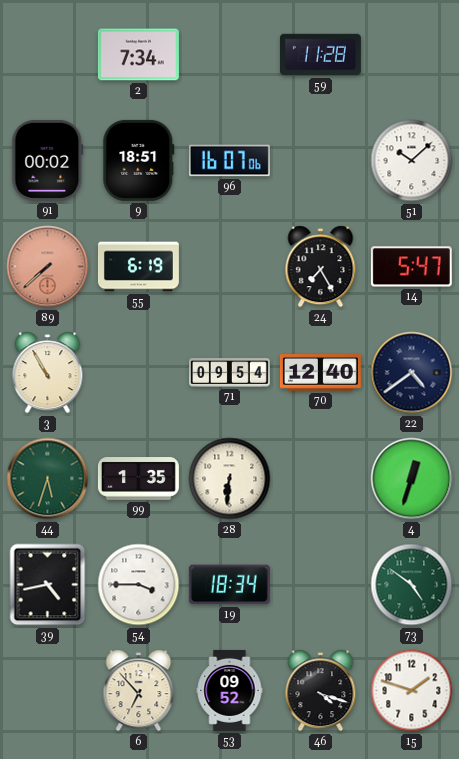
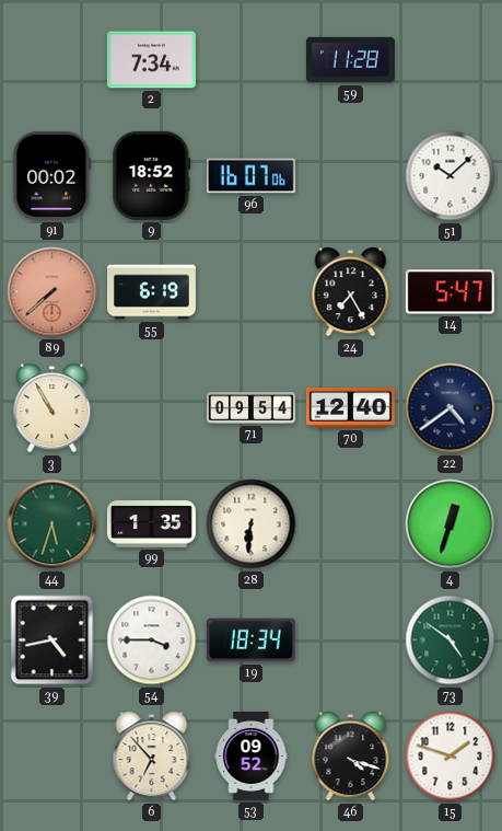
9: 18:51 -> 18:52 (152, 175)
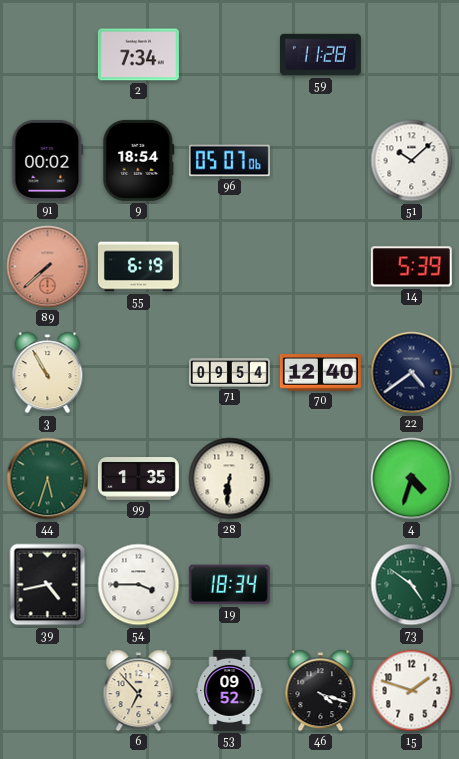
9: 18:52 -> 18:54 (139, 160)
96: 16:07 -> 05:07 (229, 161)
24: 7:25 -> none (351, 292)
14: 5:47 -> 5:39 (411, 267)
4: 12:33 -> 4:33 (412, 479)
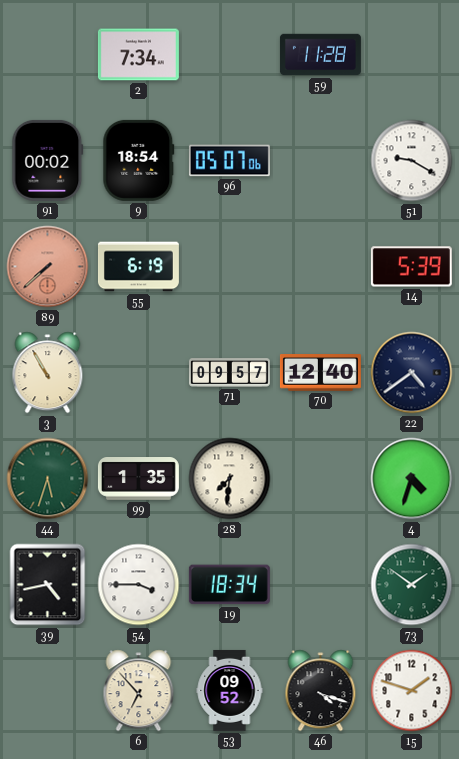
51: 10:08 -> 9:20 (412, 161)
71: 09:54 -> 09:57 (229, 373)
28: 6:31 -> 7:31 (230, 479)
73: 4:51 -> 1:51 (412, 585)
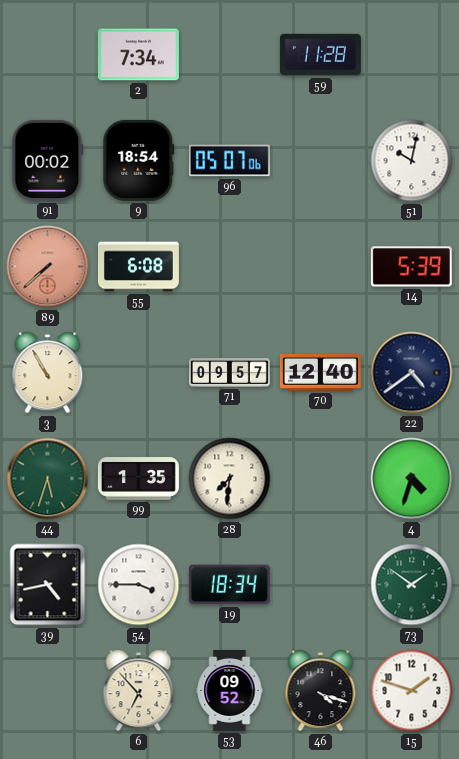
51: 9:20 -> 10:02 (412, 161)
55: 6:19 -> 6:08 (138, 267)
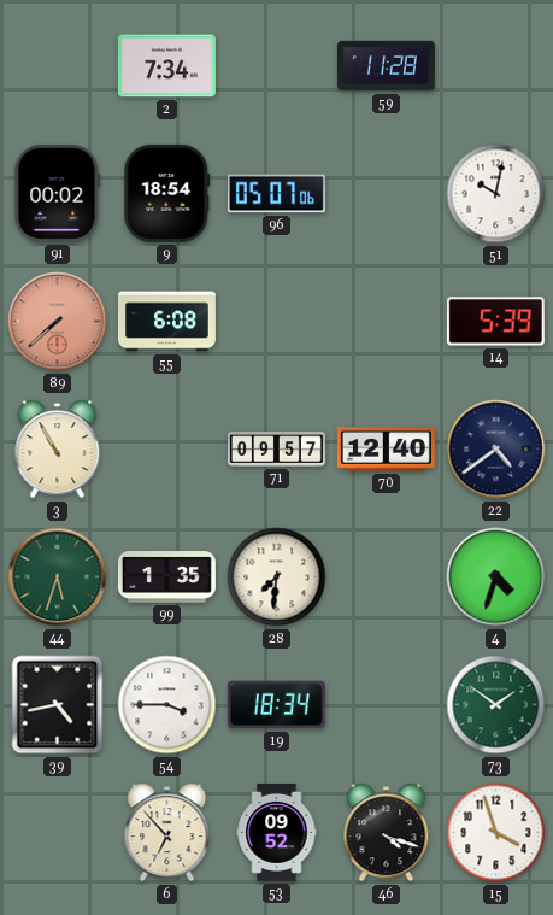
15: 1:48 -> 3:57 (496, 833)
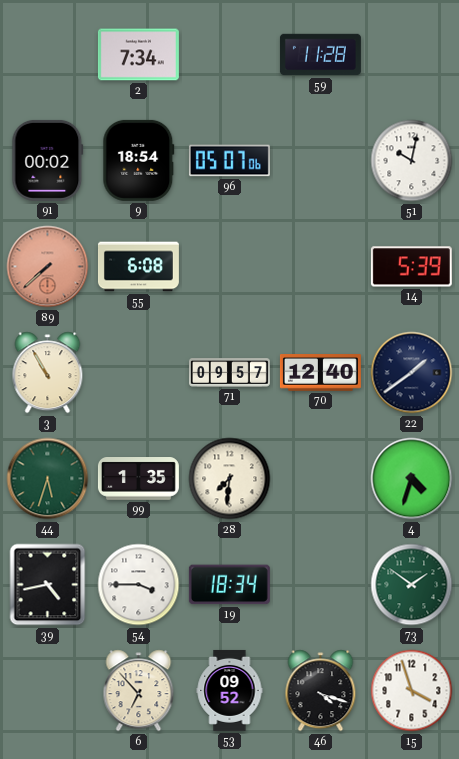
22: 4:39 -> 1:39 (412, 373)
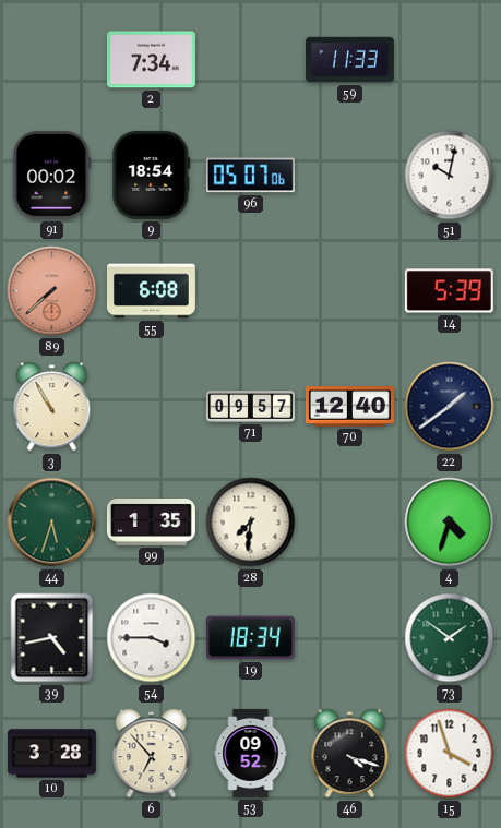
59: 11:28 -> 11:33 (349, 60)
10: none -> 3:28 (51, 754)
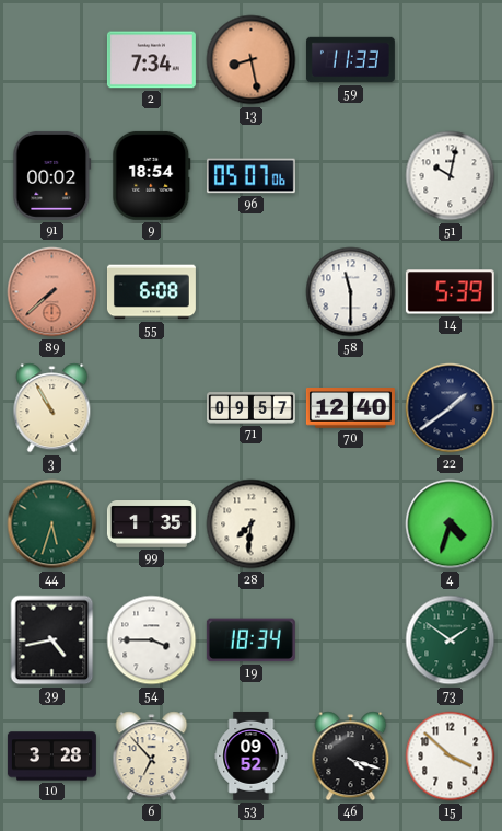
13: none -> 8:28 (252, 60)
58: none -> 11:30 (351, 292)
15: 3:57 -> 3:52 (451, 757)
